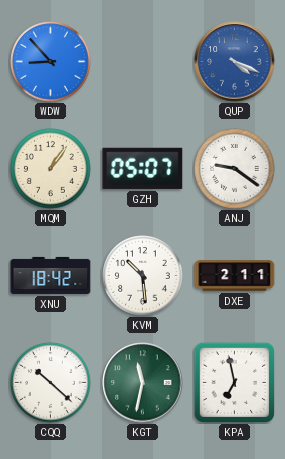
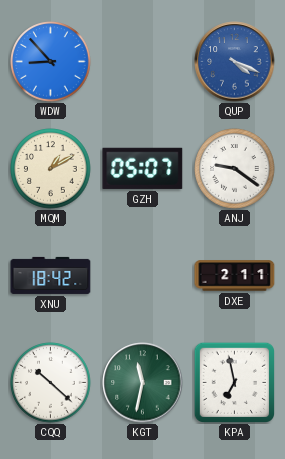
MQM: 1:06 -> 1:10 (51, 169)
KVM: 10:29 -> none (143, 276)
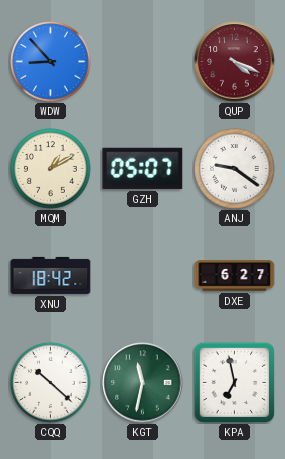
QUP dial: blue -> burgundy (235, 62)
DXE: 2:11 -> 6:27 (235, 276)
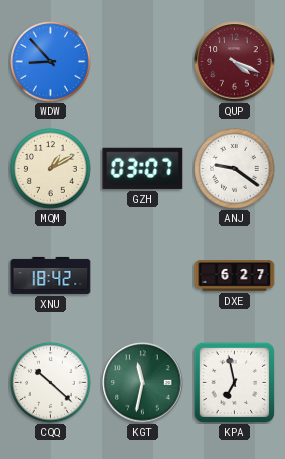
GZH: 05:07 -> 03:07 (143, 168)
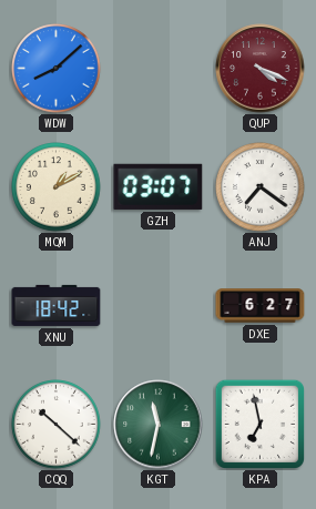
WDW: 8:53 -> 8:08 (57, 69)
ANJ: 9:21 -> 7:21 (261, 187)
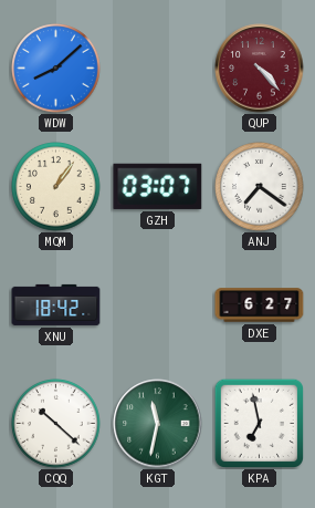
QUP: 4:19 -> 4:23 (260, 69)
MQM: 1:10 -> 1:06 (56, 187)
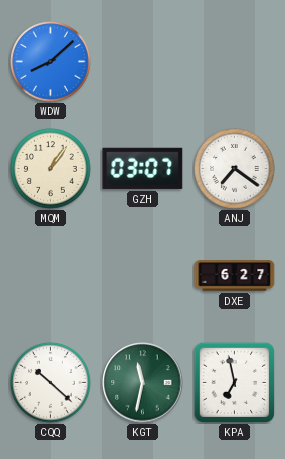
QUP: 4:23 -> none (260, 69)
XNU: 18:42 -> none (56, 304)
